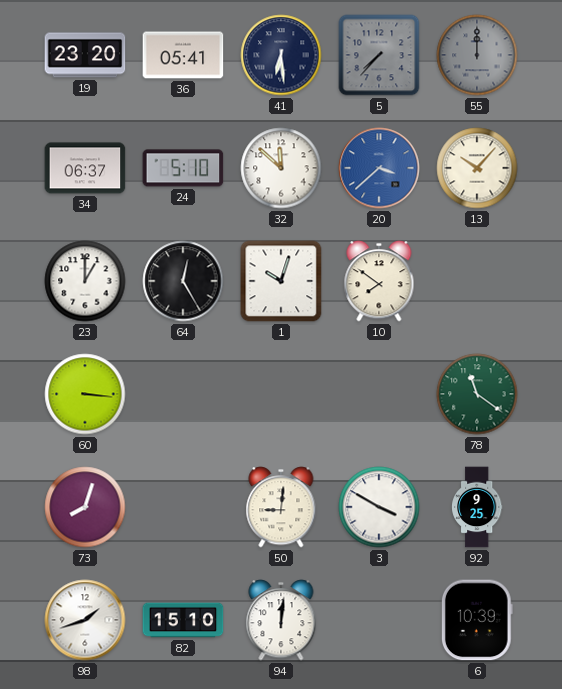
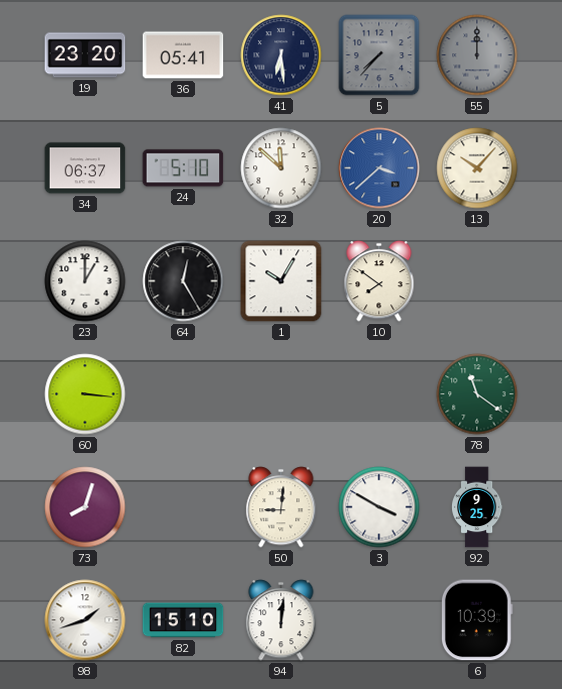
1: 10:03 -> 10:05 (281, 281)
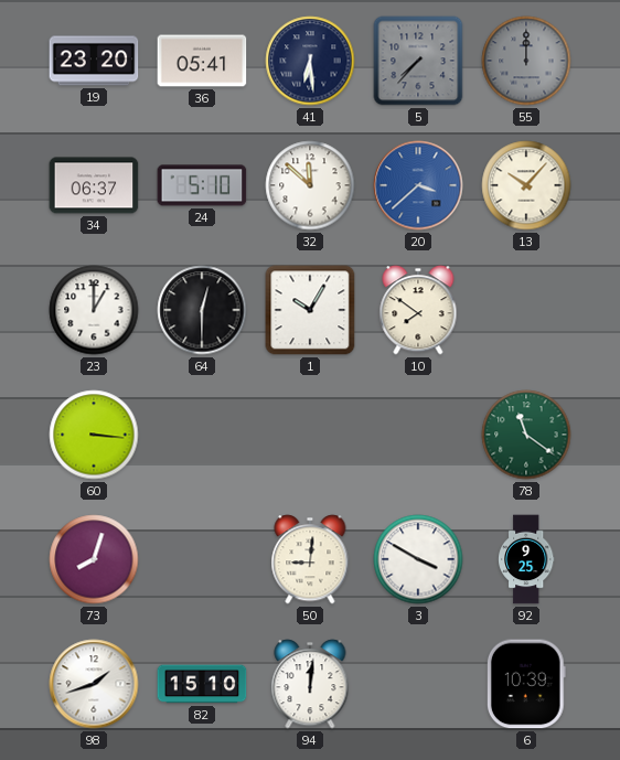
64: 12:25 -> 12:30 (202, 310)
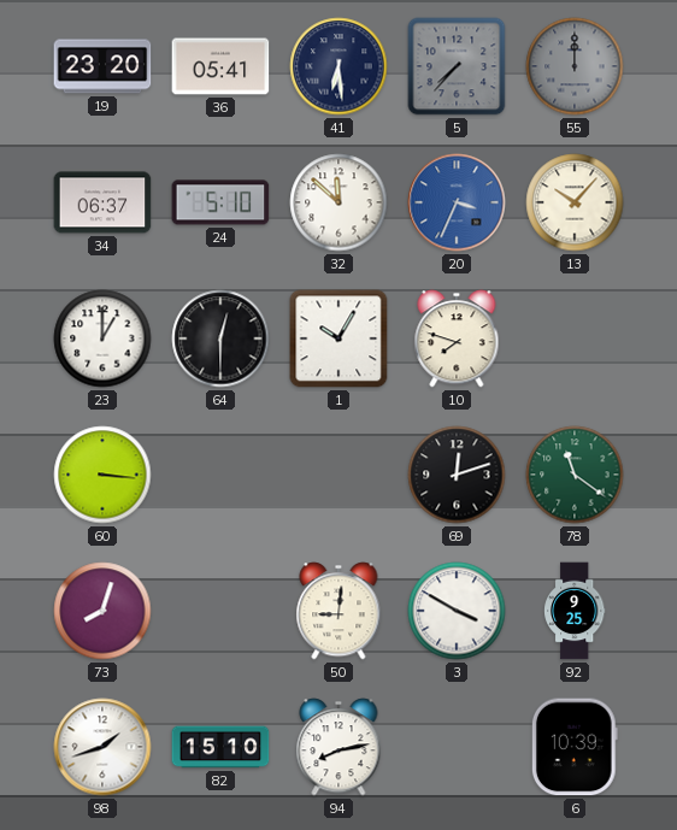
20: 3:38 -> 3:34 (457, 202)
10: 7:51 -> 7:48 (457, 339)
69: none -> 12:12 (457, 475)
94: 12:01 -> 8:13 (338, 747)
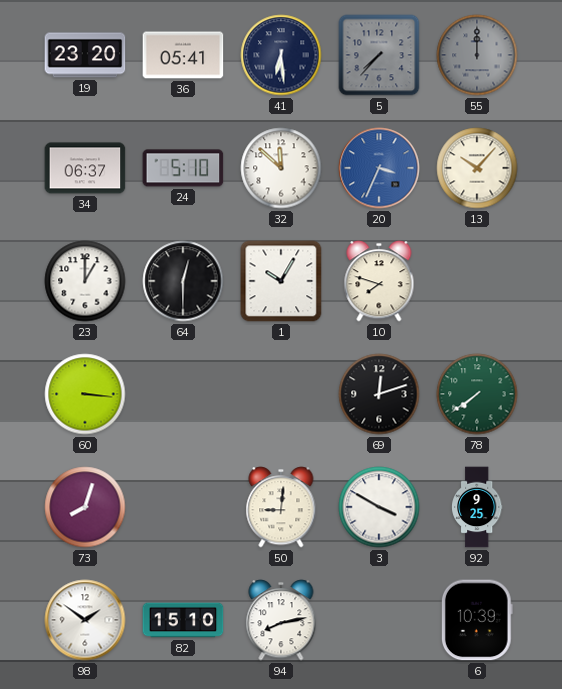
78: 11:21 -> 7:39 (477, 394)
98: 1:42 -> 1:51 (85, 620)
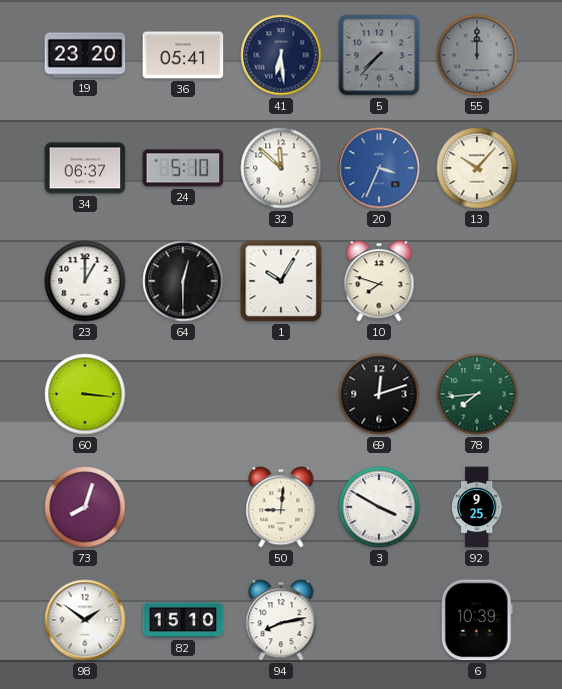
78: 7:39 -> 7:44 (477, 394)
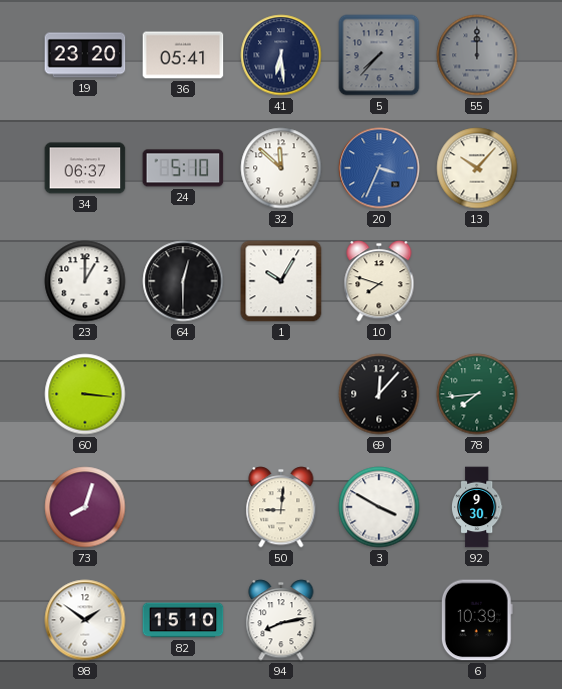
69: 12:12 -> 12:07 (379, 394)
92: 9:25 -> 9:30 (478, 507)
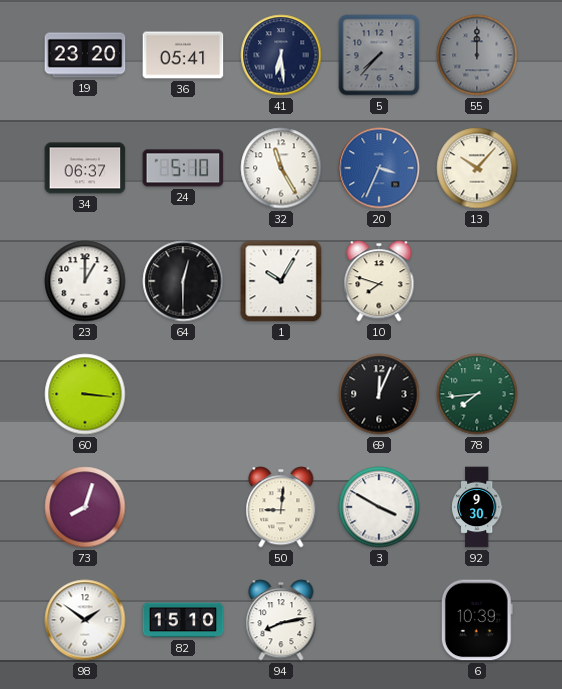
32: 11:52 -> 11:25 (281, 168)
69: 12:07 -> 12:04 (379, 394)
